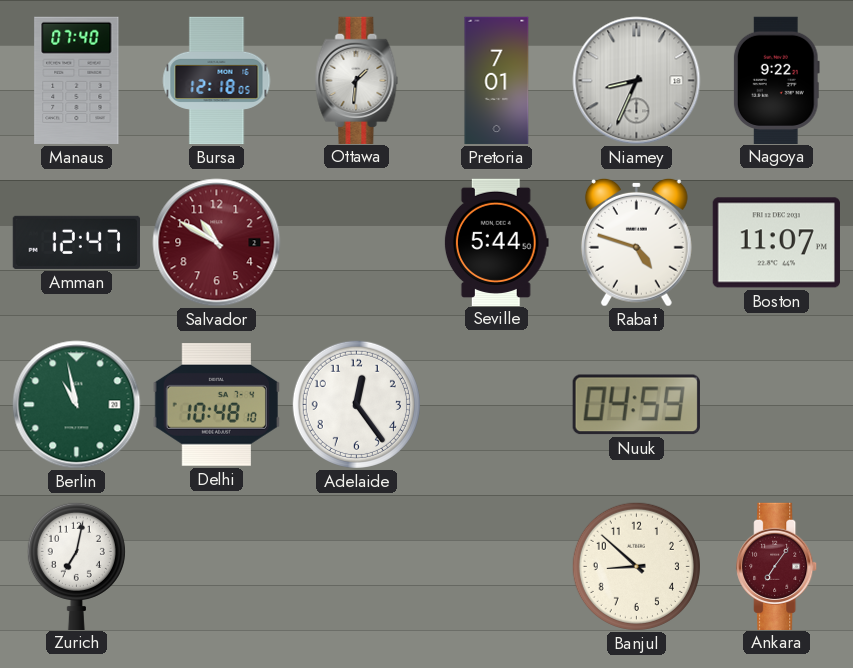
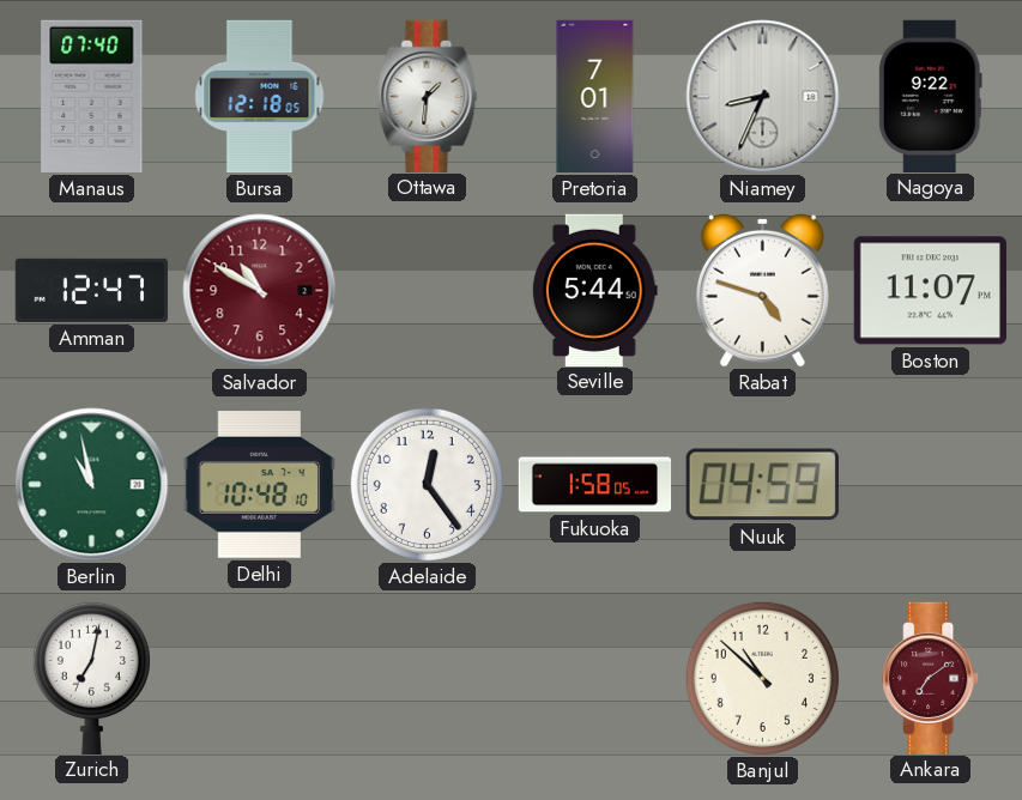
Fukuoka: none -> 1:58 (595, 485)
Banjul: 8:52 -> 10:52 (762, 678)
Ankara: 7:06 -> 7:09 (931, 678)
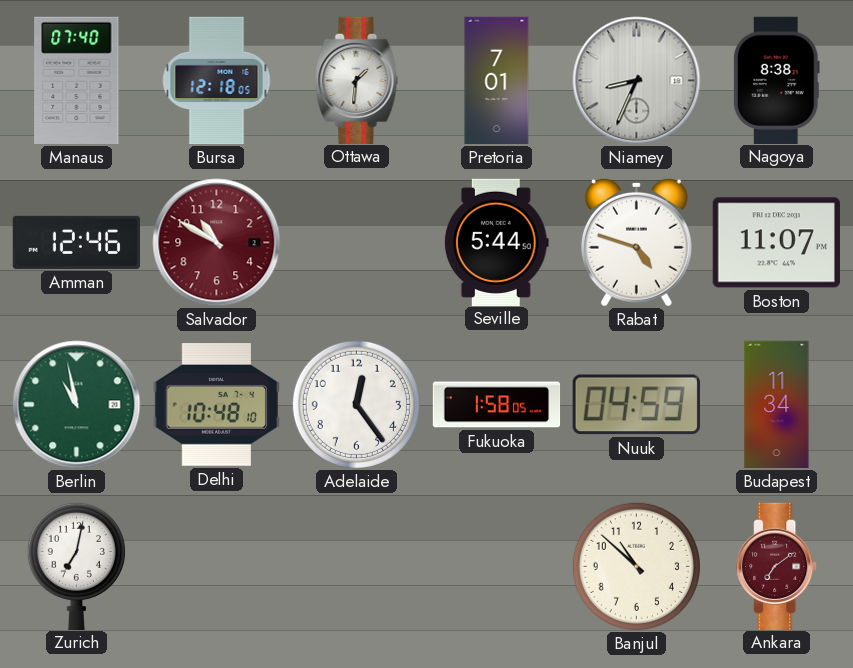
Nagoya: 9:22 -> 8:38 (776, 80)
Amman: 12:47 -> 12:46 (76, 242)
Budapest: none -> 11:34 (777, 405)
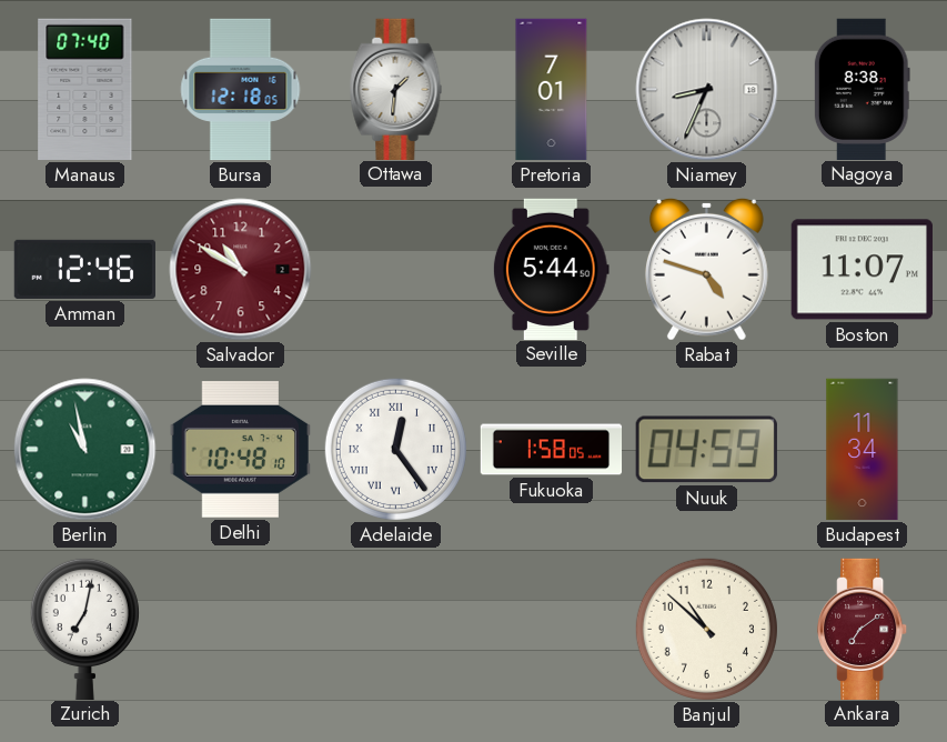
Adelaide numerals: Arabic -> Roman (395, 449)
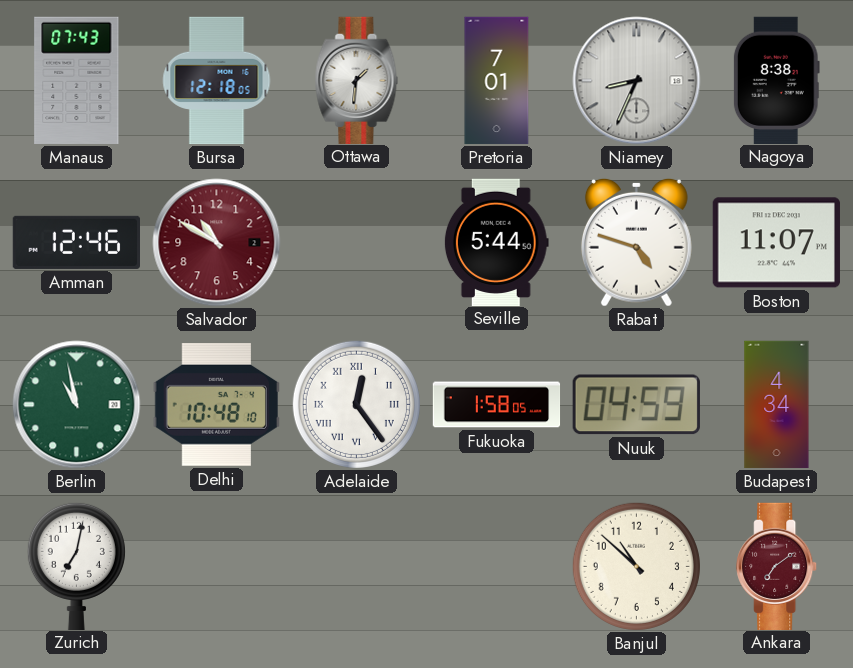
Manaus: 07:40 -> 07:43 (77, 80)
Budapest: 11:34 -> 4:34 (777, 405)
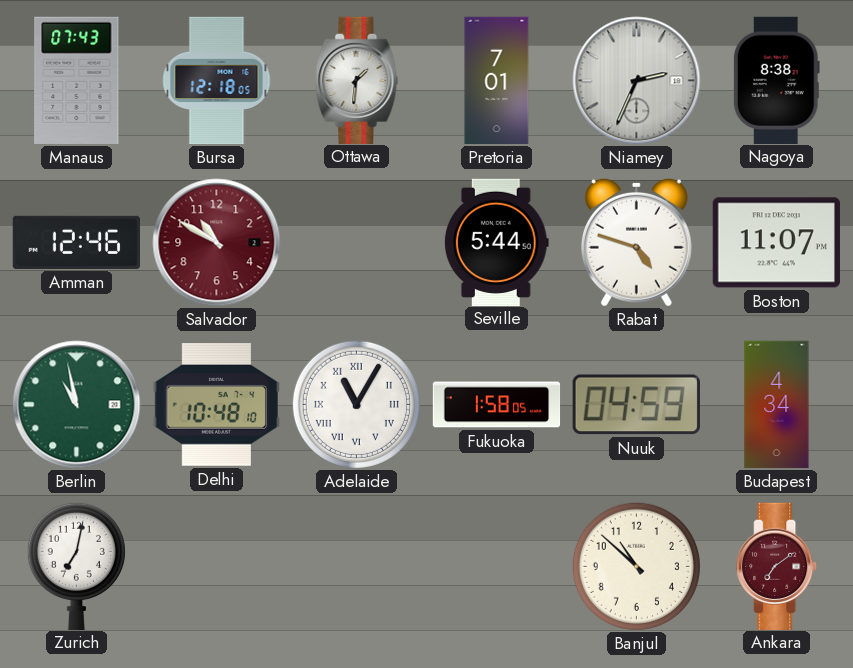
Niamey: 8:34 -> 2:34 (637, 81)
Adelaide: 12:24 -> 11:05 (356, 404)
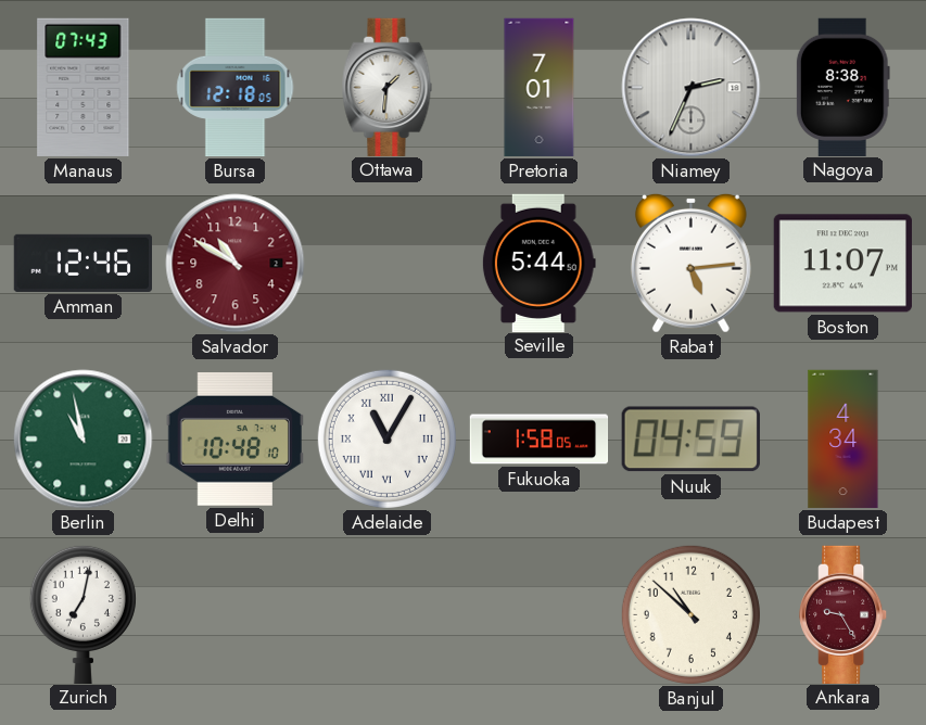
Rabat: 4:48 -> 5:14 (690, 263)
Ankara: 7:09 -> 9:25 (843, 614)
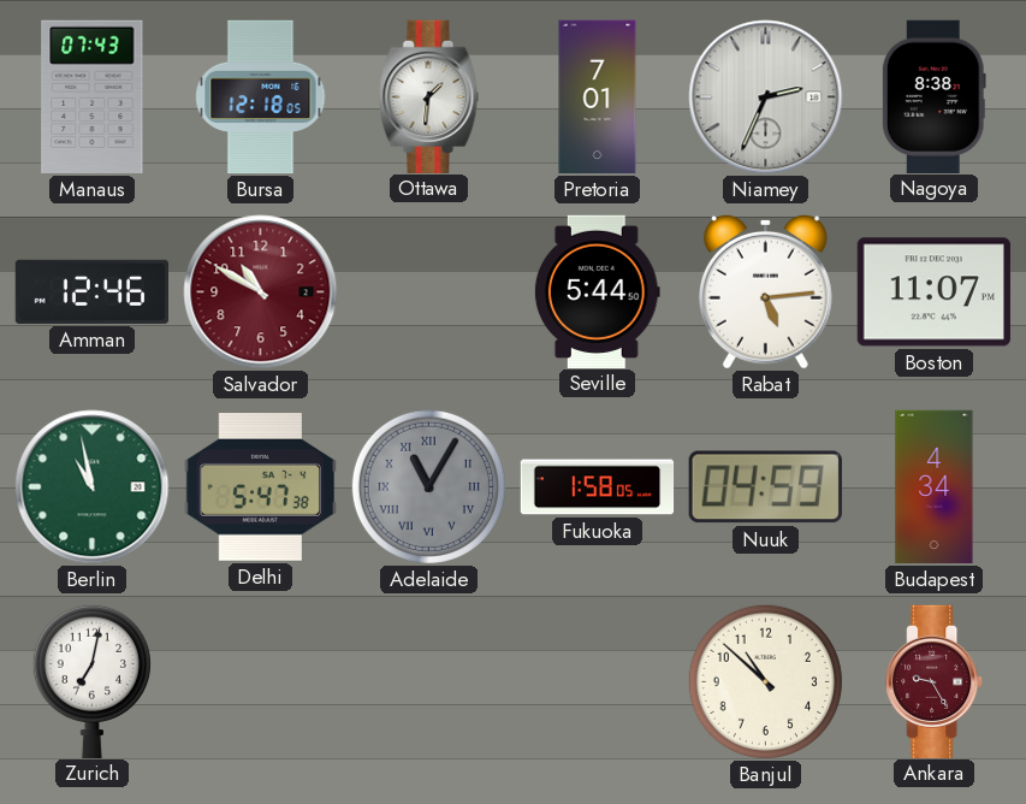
Delhi: 10:48 -> 5:47 (260, 487)
Adelaide dial: white -> grey (428, 486)
